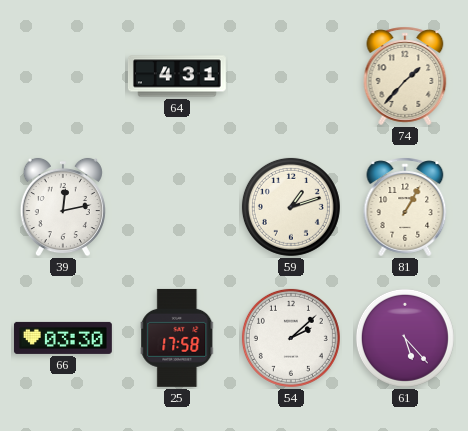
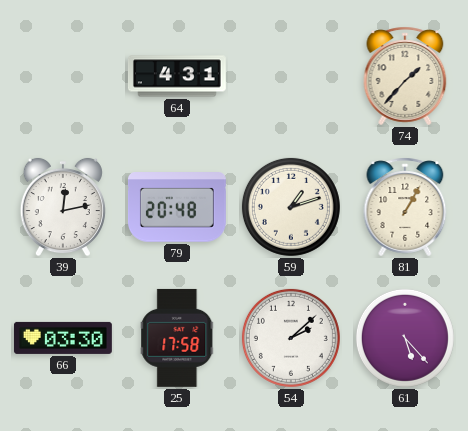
79: none -> 20:48 (177, 207)
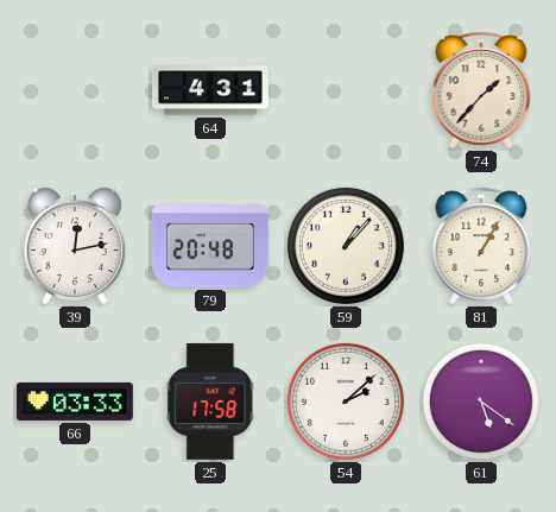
59: 1:12 -> 1:07 (346, 246)
66: 03:30 -> 03:33 (75, 402)
61: 5:23 -> 5:21 (481, 402)
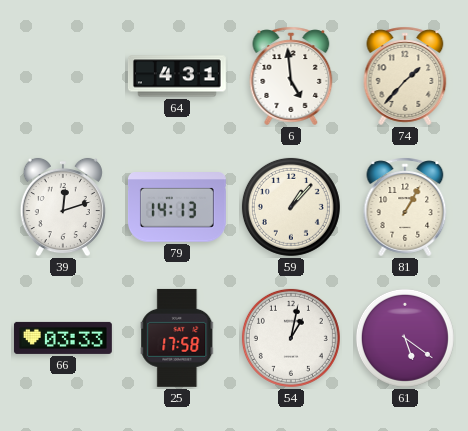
6: none -> 4:59 (291, 76)
39: 12:13 -> 12:12 (63, 207)
79: 20:48 -> 14:13 (177, 207)
54: 2:08 -> 1:02 (291, 338)
